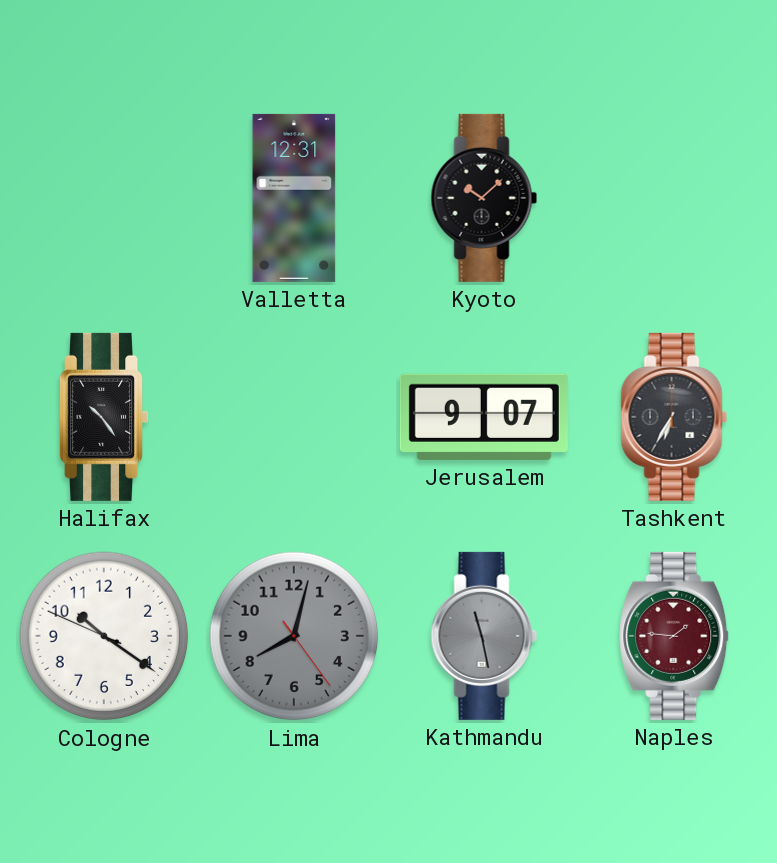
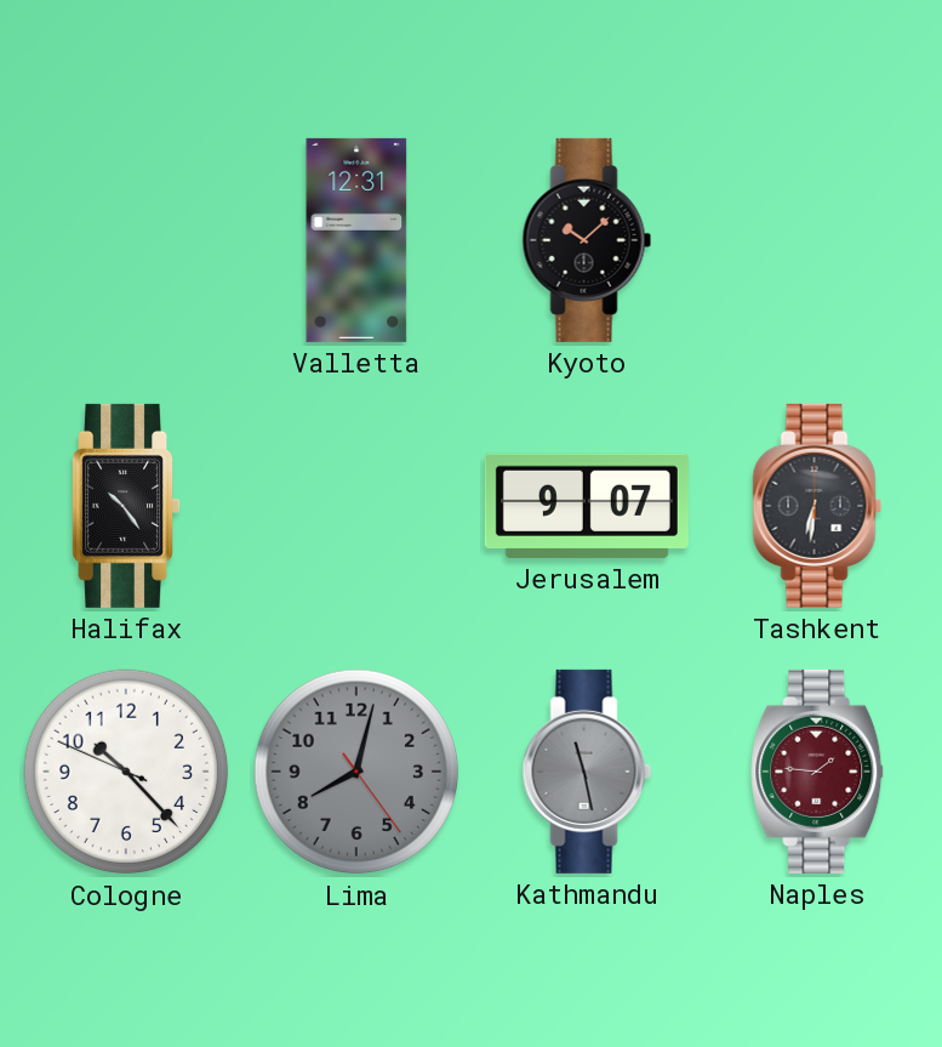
Tashkent: 6:35 -> 6:31 (817, 506)
Cologne: 10:20 -> 10:22 (126, 772)
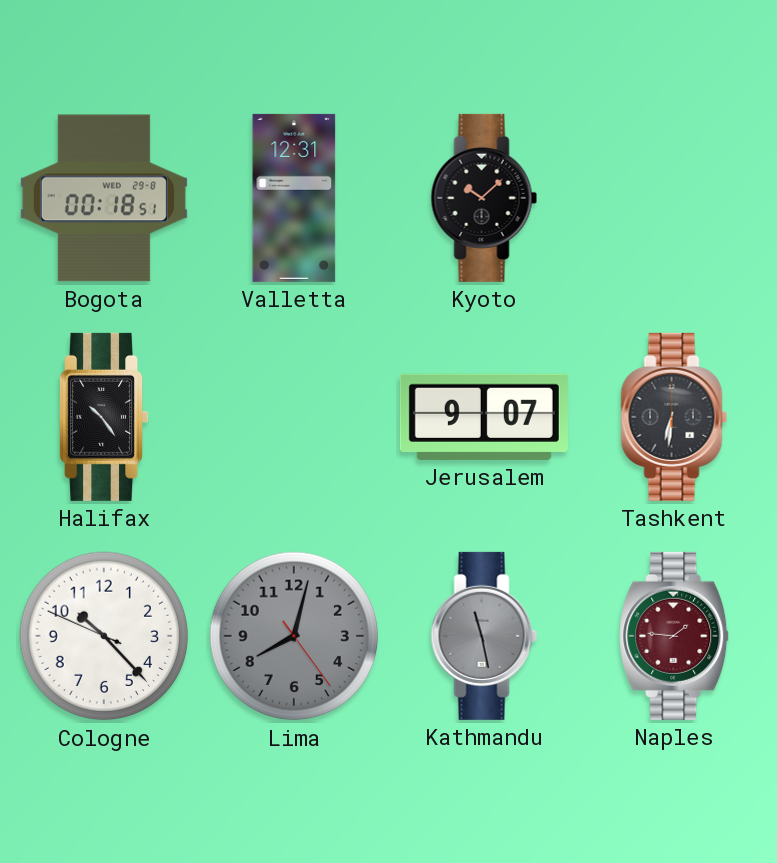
Bogota: none -> 00:18 (104, 198)
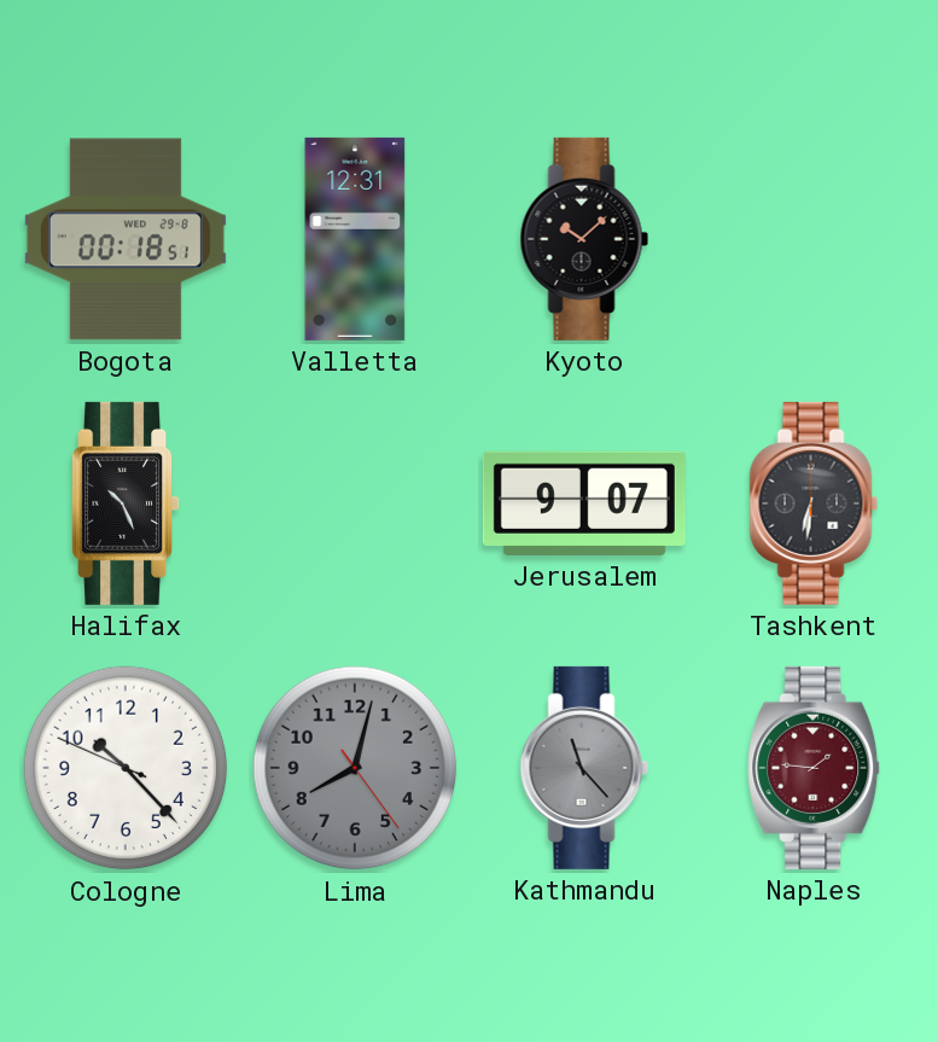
Halifax: 10:24 -> 10:26 (126, 503)
Kathmandu: 11:28 -> 11:23 (584, 768)
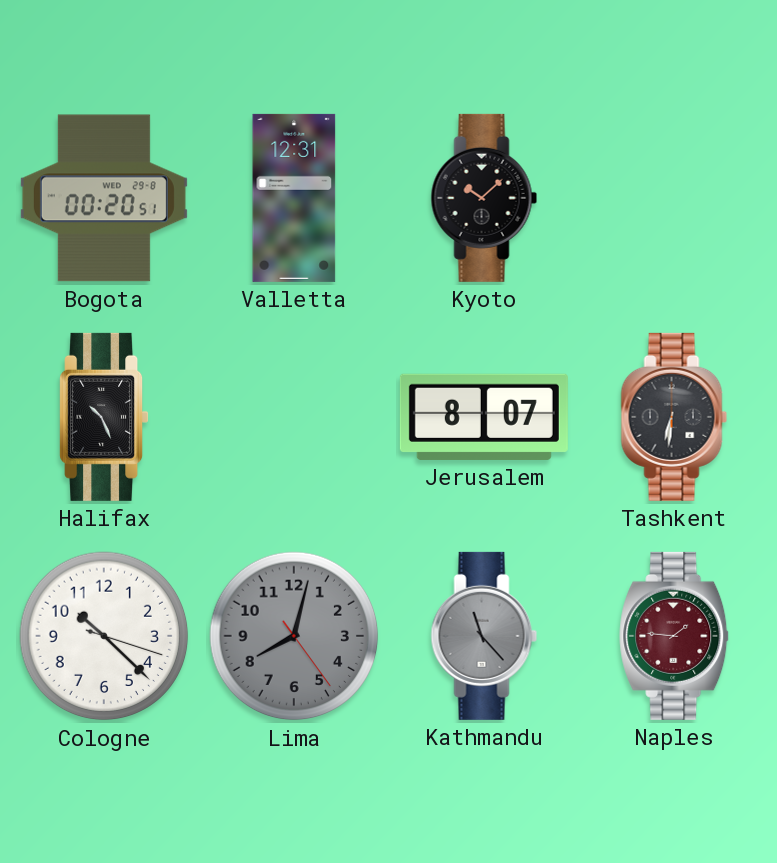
Bogota: 00:18 -> 00:20 (104, 198)
Jerusalem: 9:07 -> 8:07 (484, 417)
Cologne: 10:22:49 -> 10:22:18 (104, 636)
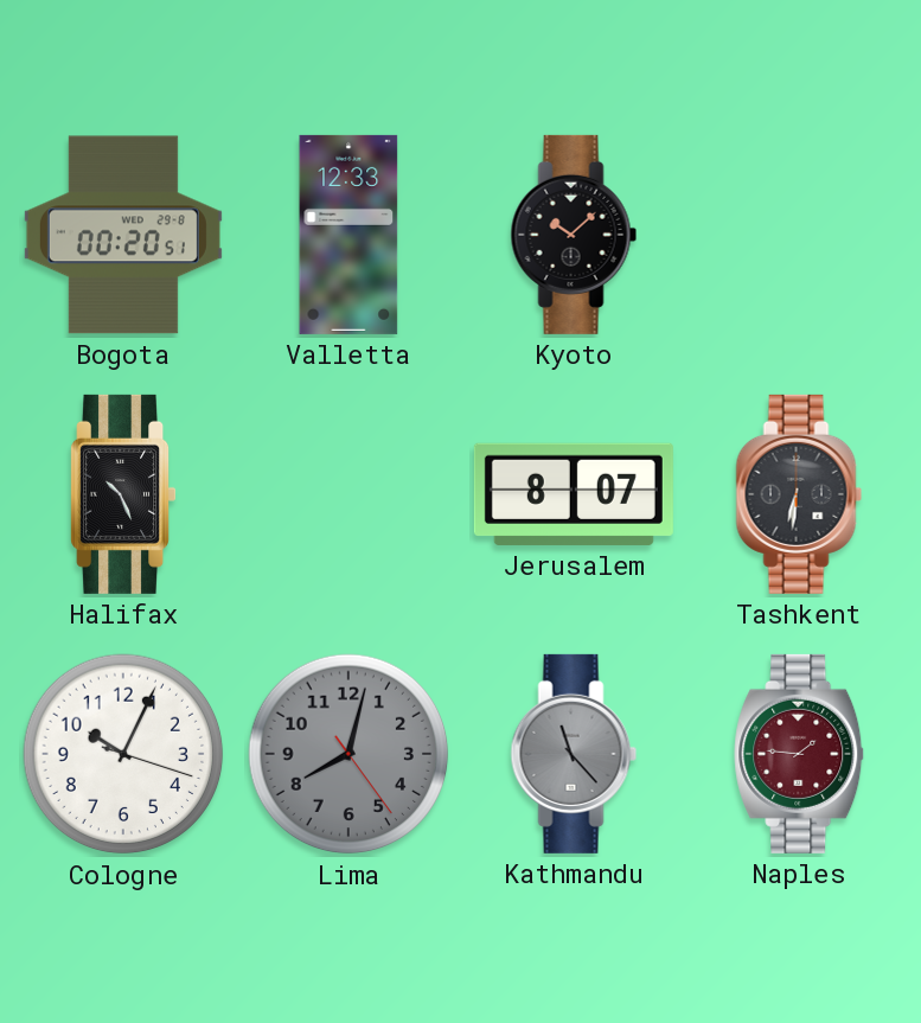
Valletta: 12:31 -> 12:33 (348, 235)
Cologne: 10:22 -> 10:04 (123, 754)
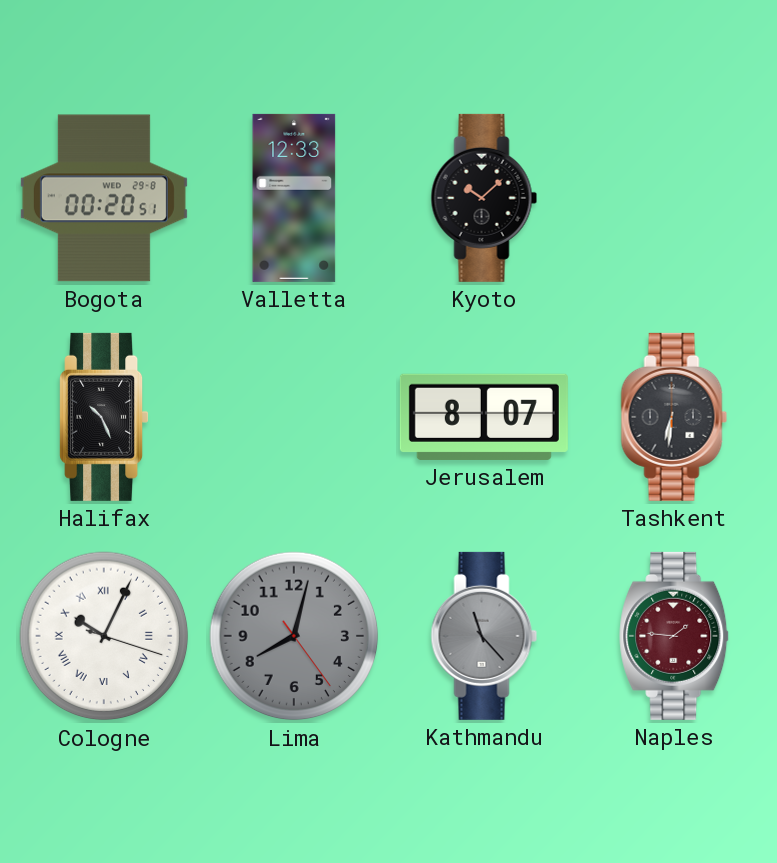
Cologne numerals: Arabic -> Roman (104, 636)
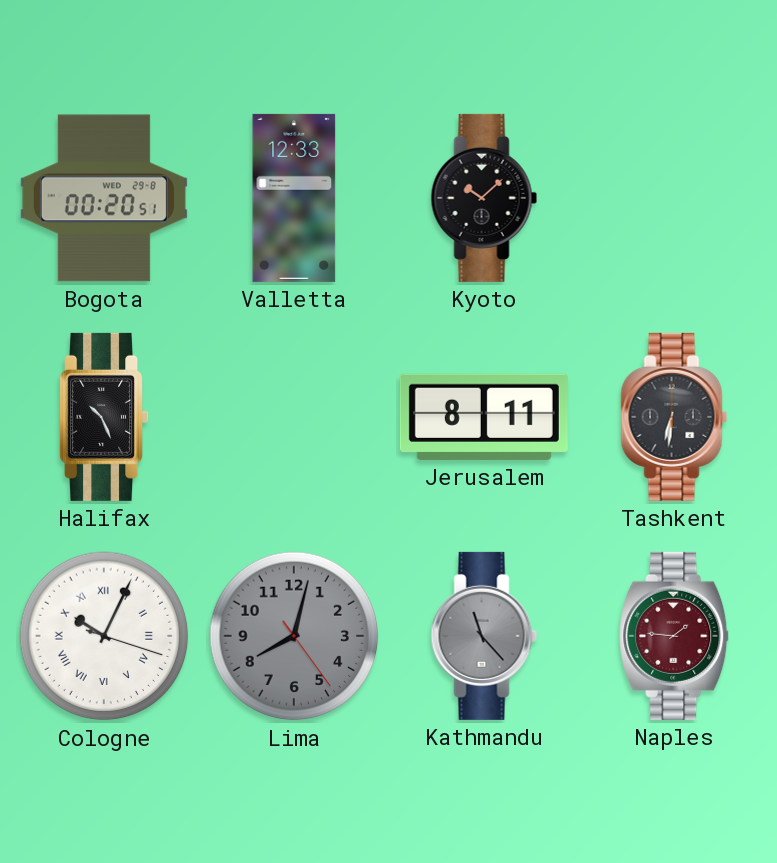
Jerusalem: 8:07 -> 8:11 (484, 417)
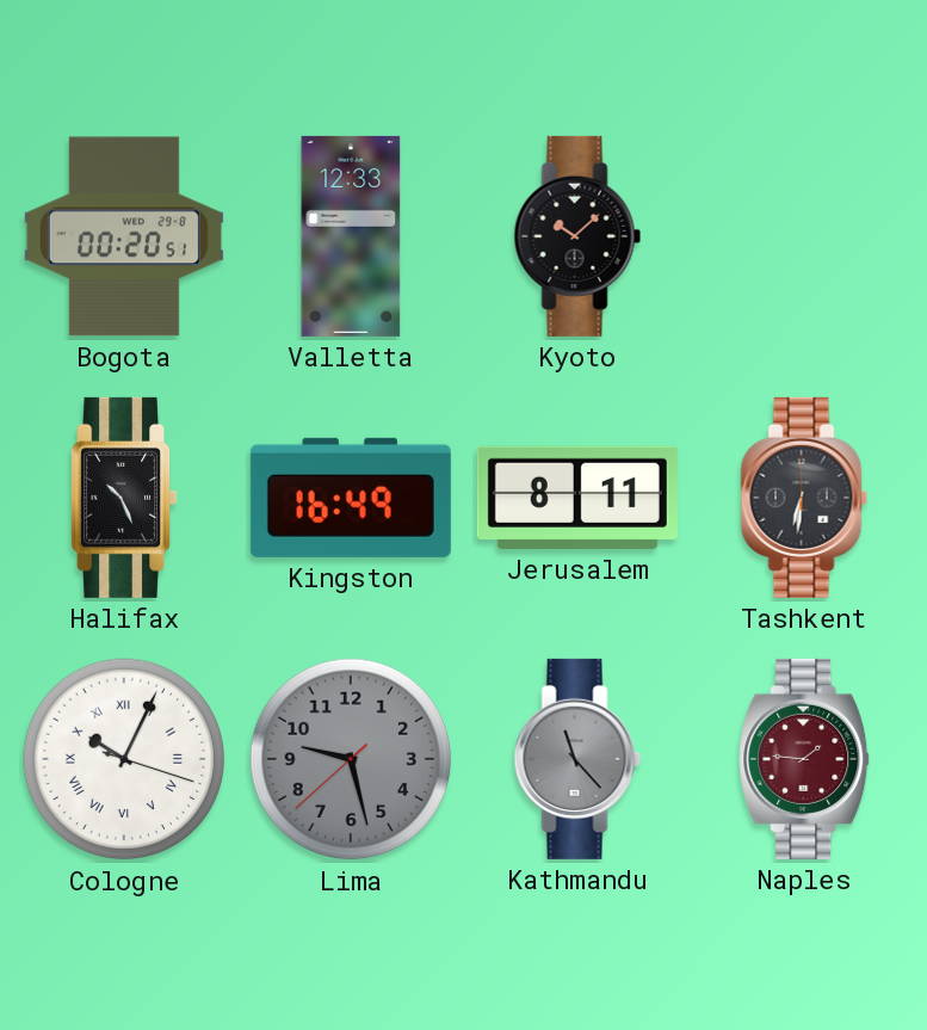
Kingston: none -> 16:49 (351, 498)
Lima: 8:02 -> 9:27 (351, 759)
